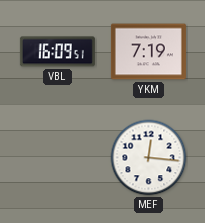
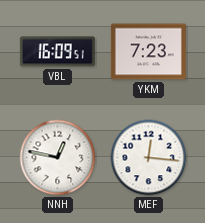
YKM: 7:19 -> 7:23 (148, 52)
NNH: none -> 12:47 (58, 158)
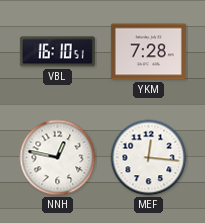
VBL: 16:09 -> 16:10 (57, 52)
YKM: 7:23 -> 7:28 (148, 52)
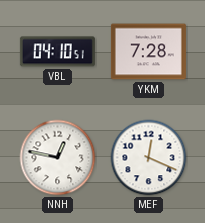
VBL: 16:10 -> 04:10 (57, 52)
MEF: 12:16 -> 12:19 (149, 158)
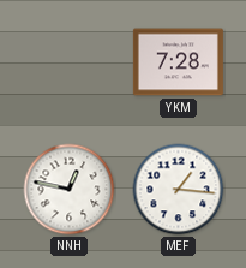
VBL: 04:10 -> none (57, 52)
MEF: 12:19 -> 1:16 (179, 190)
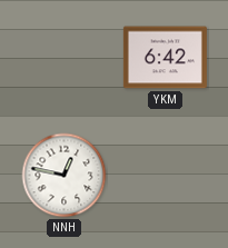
YKM: 7:28 -> 6:42 (165, 58)
MEF: 1:16 -> none (179, 190)
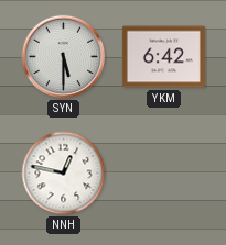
SYN: none -> 5:30 (64, 57)
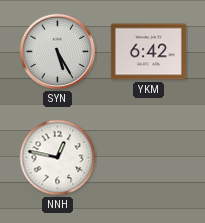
SYN: 5:30 -> 5:25 (58, 52)
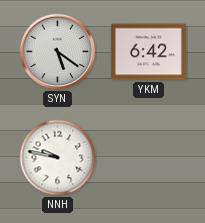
SYN: 5:25 -> 5:21 (58, 52)
NNH: 12:47 -> 9:47 (58, 158)
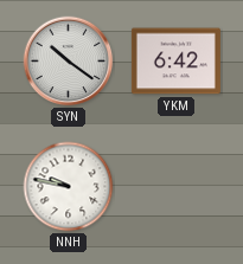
SYN: 5:21 -> 10:21 (69, 62)
